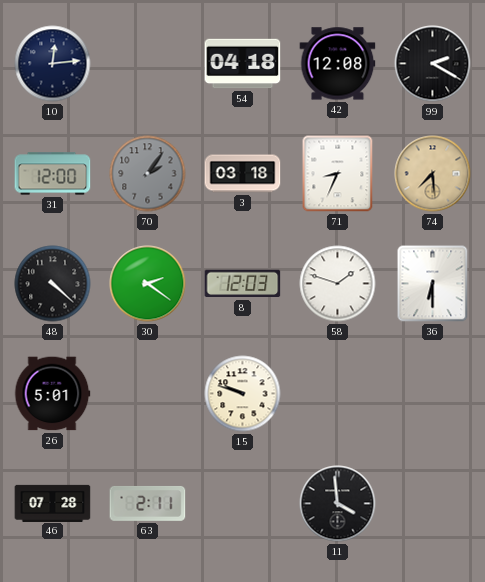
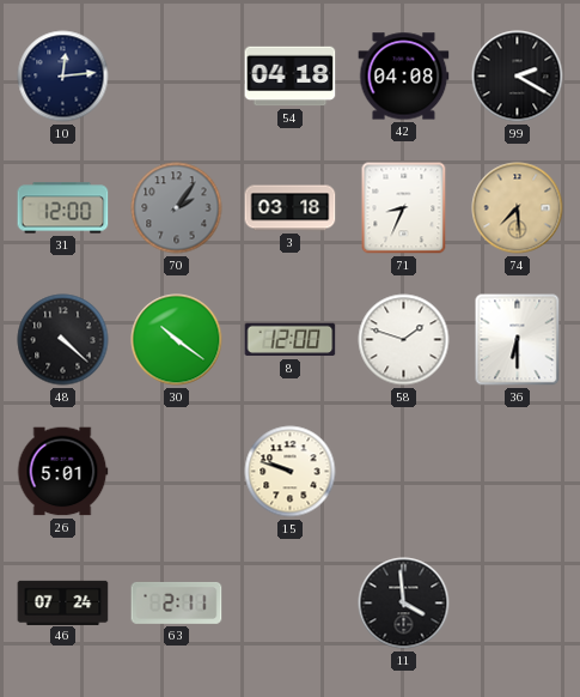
42: 12:08 -> 04:08 (404, 77)
30: 2:21 -> 10:21 (177, 340)
8: 12:03 -> 12:00 (291, 340)
46: 07:28 -> 07:24 (63, 602)
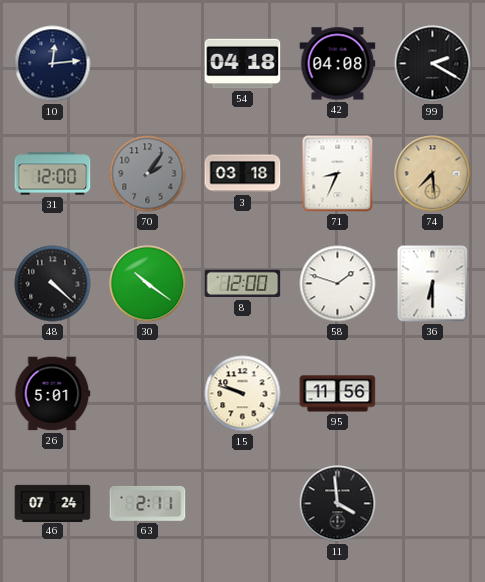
95: none -> 11:56 (338, 394)
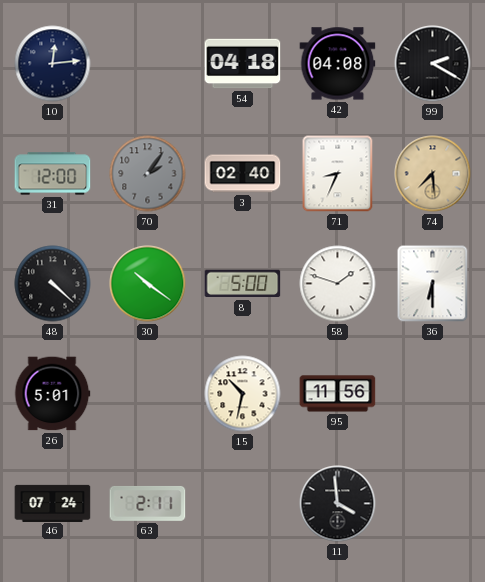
3: 03:18 -> 02:40 (243, 174)
8: 12:00 -> 5:00 (243, 284)
15: 9:48 -> 10:32 (243, 394)
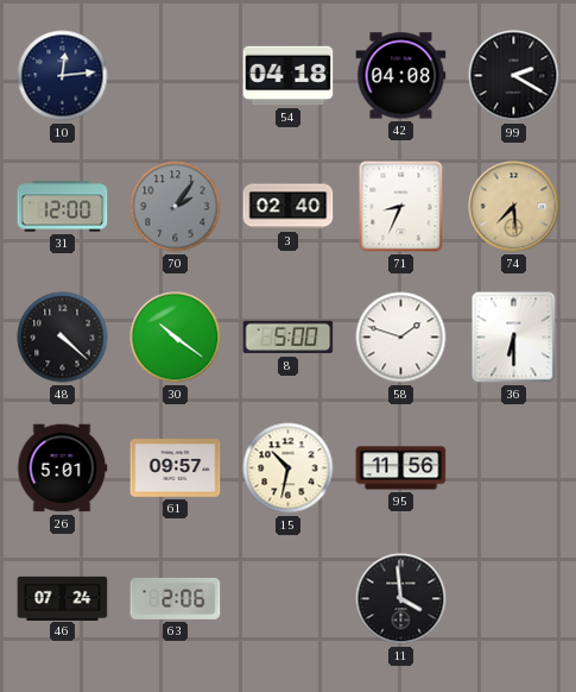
61: none -> 09:57 (176, 468)
63: 2:11 -> 2:06 (176, 598)
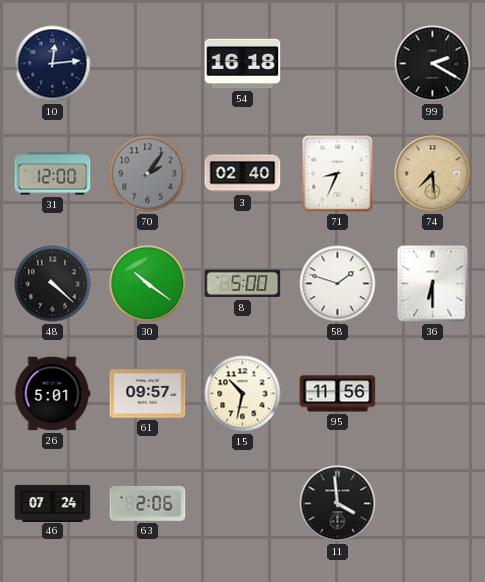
54: 04:18 -> 16:18 (243, 64)
42: 04:08 -> none (401, 76)
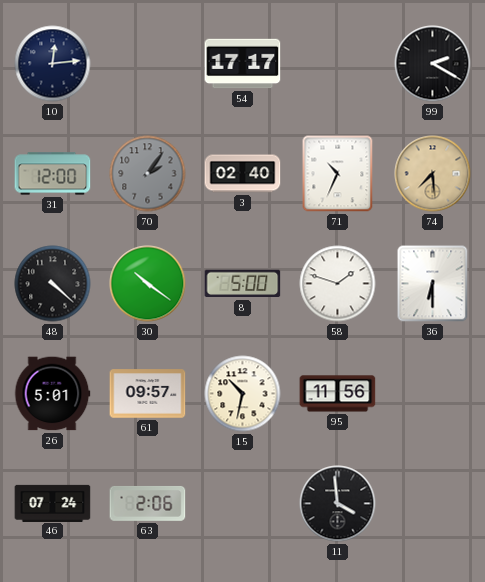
54: 16:18 -> 17:17 (243, 64)
71: 8:34 -> 10:34 (338, 174)
